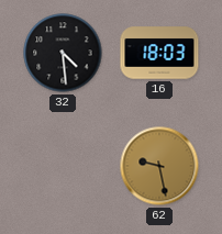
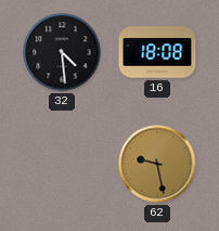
16: 18:03 -> 18:08 (157, 52)
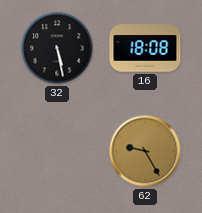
32: 4:29 -> 5:28 (57, 48)
62: 9:28 -> 9:25 (145, 151)
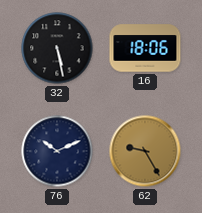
16: 18:08 -> 18:06 (145, 48)
76: none -> 10:11 (57, 151)
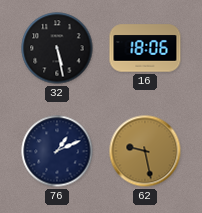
76: 10:11 -> 1:11 (57, 151)
62: 9:25 -> 9:28 (145, 151)
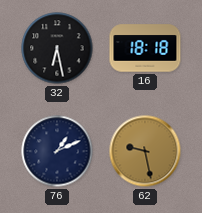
32: 5:28 -> 6:28 (57, 48)
16: 18:06 -> 18:18 (145, 48)
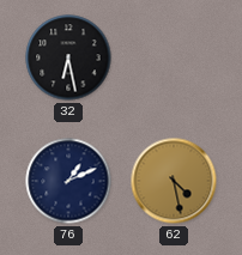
16: 18:18 -> none (145, 48)
62: 9:28 -> 4:28 (174, 181)
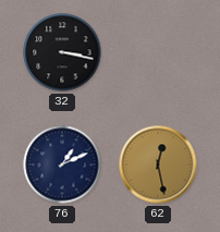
32: 6:28 -> 3:17 (62, 52)
62: 4:28 -> 12:28 (158, 164)
